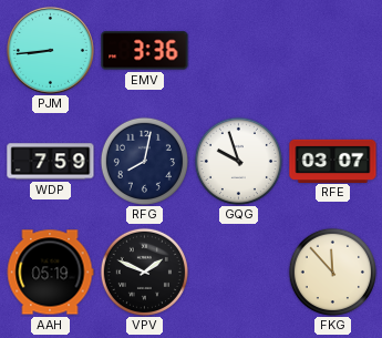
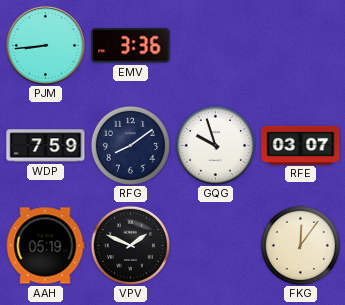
RFG: 8:02 -> 8:09 (130, 145)
FKG: 11:53 -> 12:06 (300, 245)
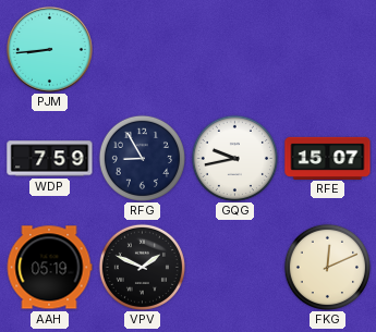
EMV: 3:36 -> none (131, 46)
RFG: 8:09 -> 8:55 (142, 158)
GQG: 9:57 -> 9:43 (234, 158)
RFE: 03:07 -> 15:07 (328, 158)
FKG: 12:06 -> 12:11 (327, 267)
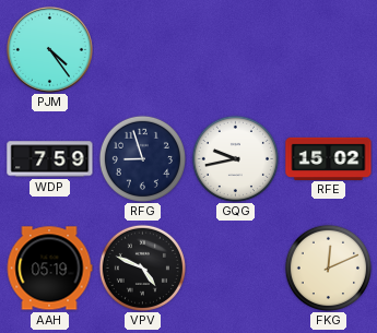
PJM: 8:44 -> 4:24 (49, 49)
RFG: 8:55 -> 8:57 (142, 158)
RFE: 15:07 -> 15:02 (329, 158)
VPV: 1:49 -> 4:49 (142, 267)
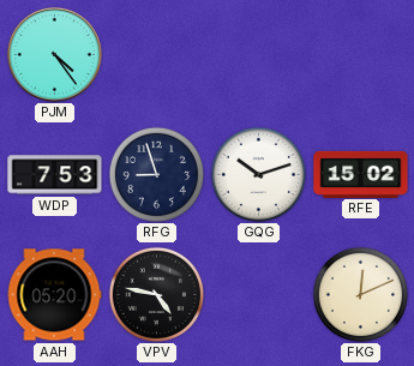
WDP: 7:59 -> 7:53 (55, 175)
GQG: 9:43 -> 10:12 (258, 174)
AAH: 05:19 -> 05:20 (54, 295)
VPV: 4:49 -> 4:47 (156, 294)
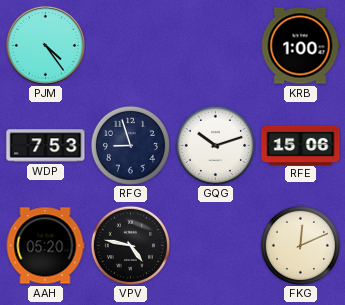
KRB: none -> 1:00 (300, 46)
RFE: 15:02 -> 15:06 (301, 145)
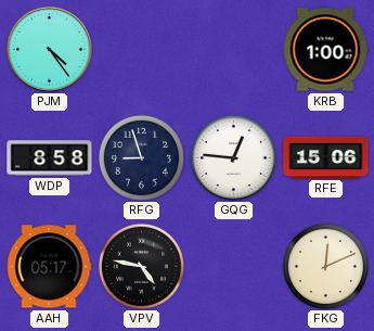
WDP: 7:53 -> 8:58 (50, 158)
GQG: 10:12 -> 12:46 (233, 157)
AAH: 05:20 -> 05:17 (49, 267)
